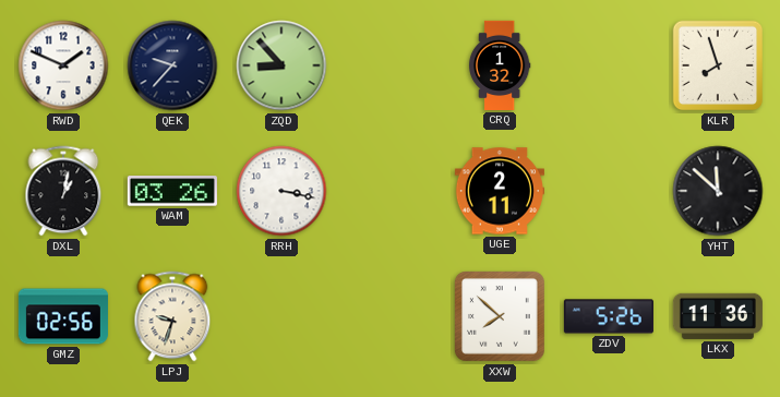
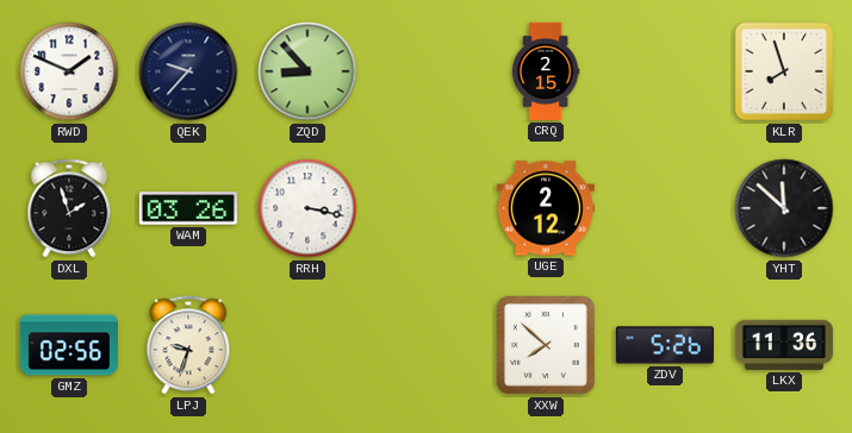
CRQ: 1:32 -> 2:15 (546, 71)
DXL: 1:02 -> 1:57 (69, 208)
UGE: 2:11 -> 2:12 (546, 208)
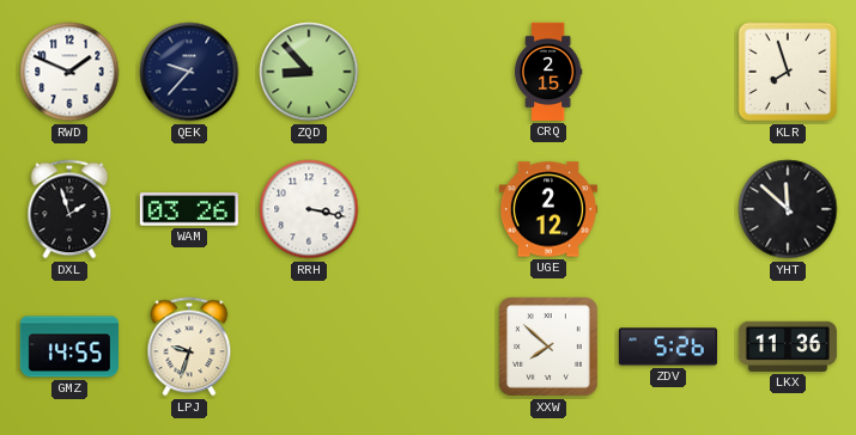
GMZ: 02:56 -> 14:55 (69, 347)
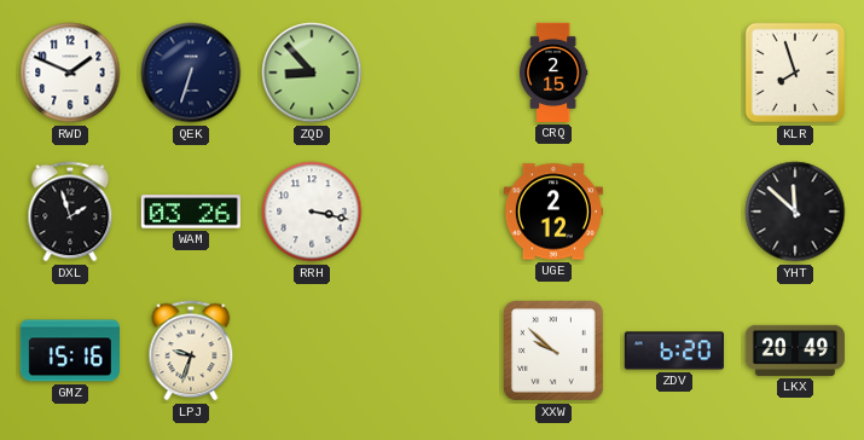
QEK: 9:37 -> 6:33 (191, 73)
GMZ: 14:55 -> 15:16 (70, 351)
XXW: 7:52 -> 9:52 (553, 351)
ZDV: 5:26 -> 6:20 (674, 351)
LKX: 11:36 -> 20:49 (795, 351)
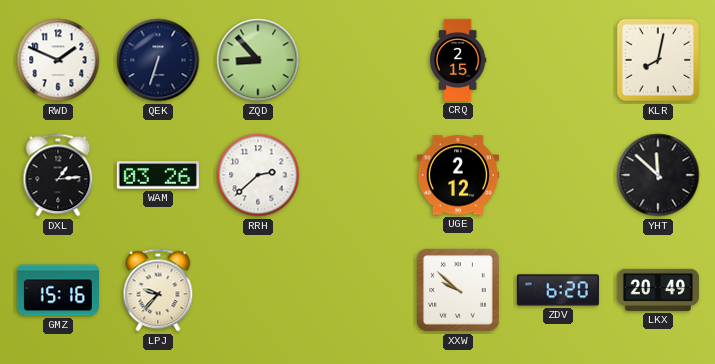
KLR: 7:57 -> 8:02 (658, 60)
DXL: 1:57 -> 1:14 (58, 175)
RRH: 3:17 -> 2:38 (258, 175)
LPJ: 9:33 -> 9:37 (158, 290)
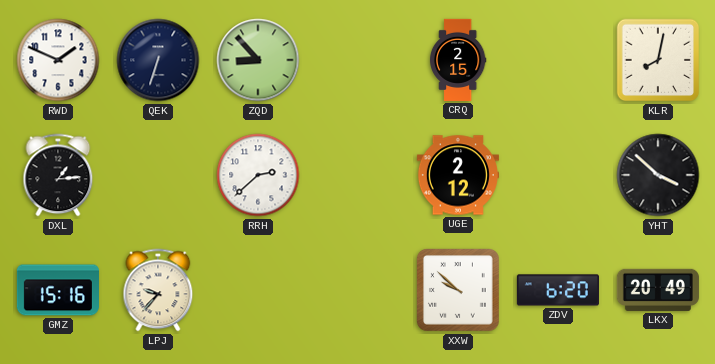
WAM: 03:26 -> none (158, 175)
YHT: 11:52 -> 3:52 (658, 175)
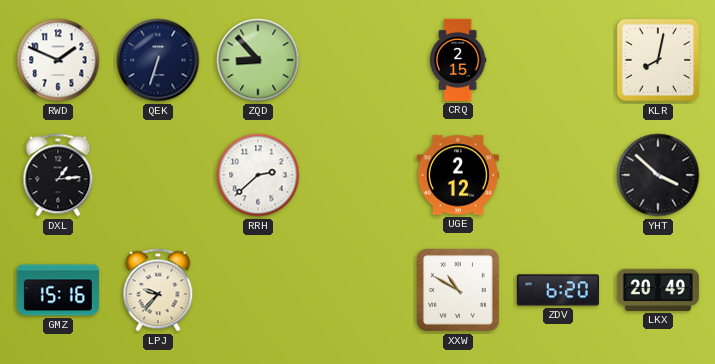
XXW: 9:52 -> 10:50 (458, 290)
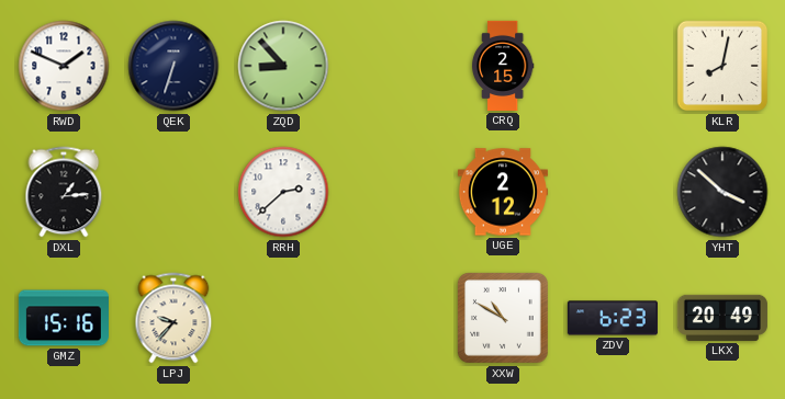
ZDV: 6:20 -> 6:23 (613, 318)
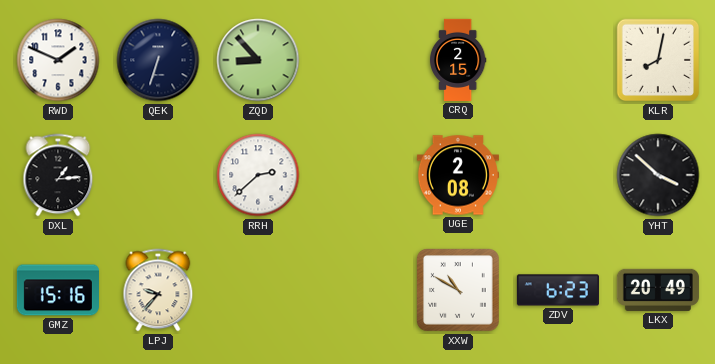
UGE: 2:12 -> 2:08 (458, 175)
